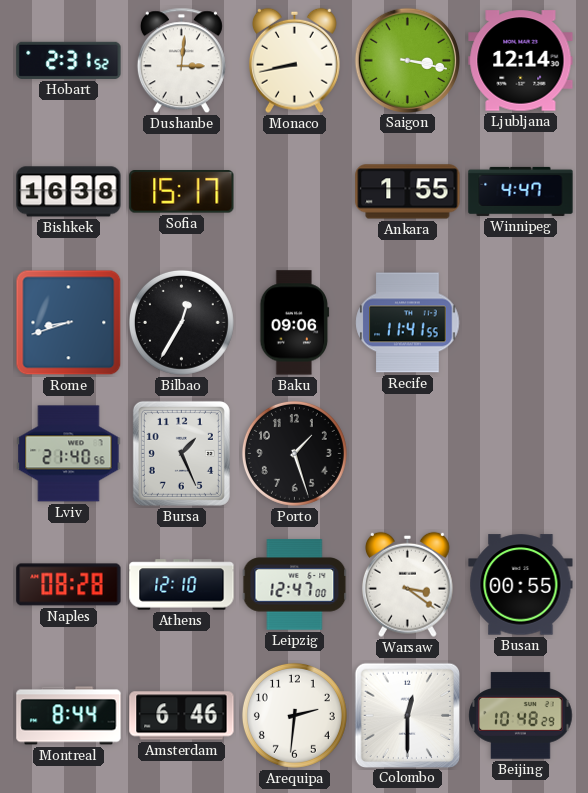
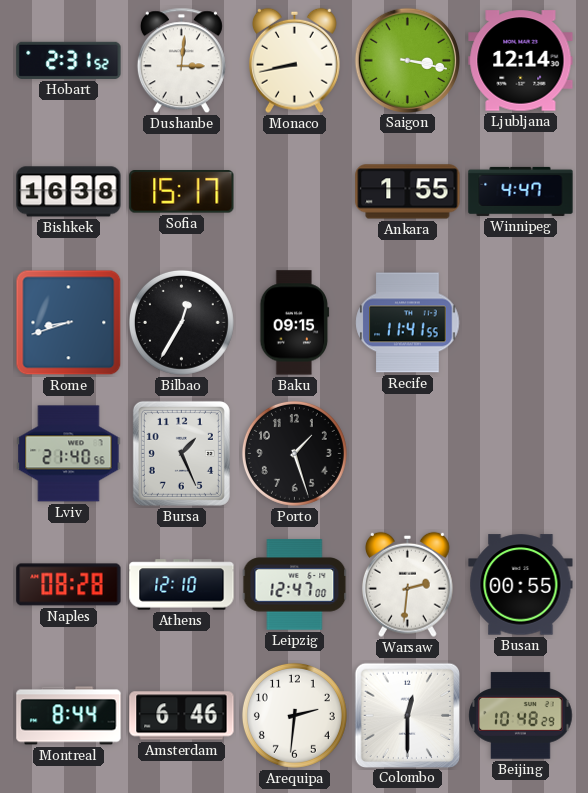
Baku: 09:06 -> 09:15 (295, 323)
Warsaw: 3:21 -> 2:31 (407, 584)
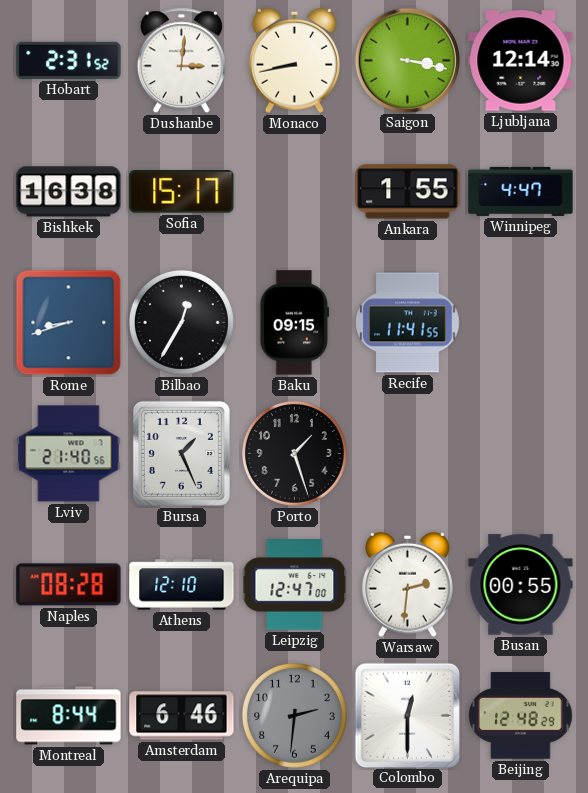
Arequipa dial: white -> grey (294, 715)
Beijing: 10:48 -> 12:48 (521, 716)
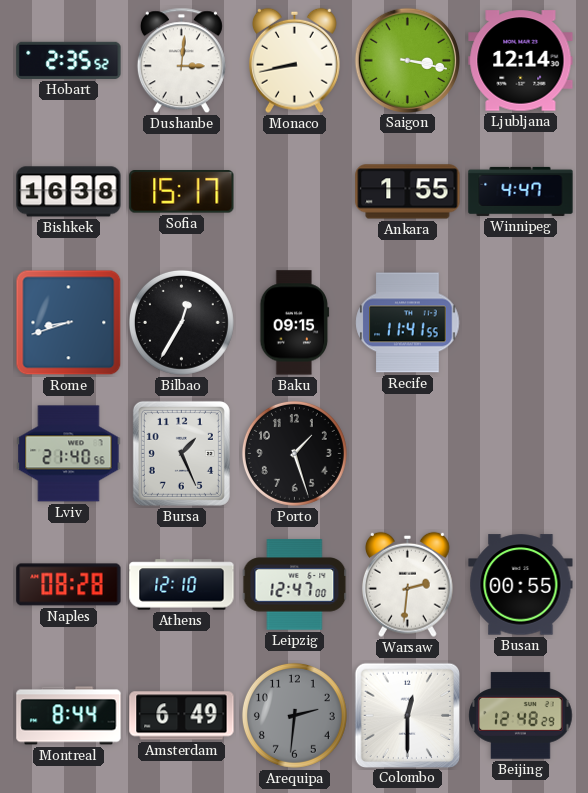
Hobart: 2:31 -> 2:35 (69, 60)
Amsterdam: 6:46 -> 6:49 (182, 716)
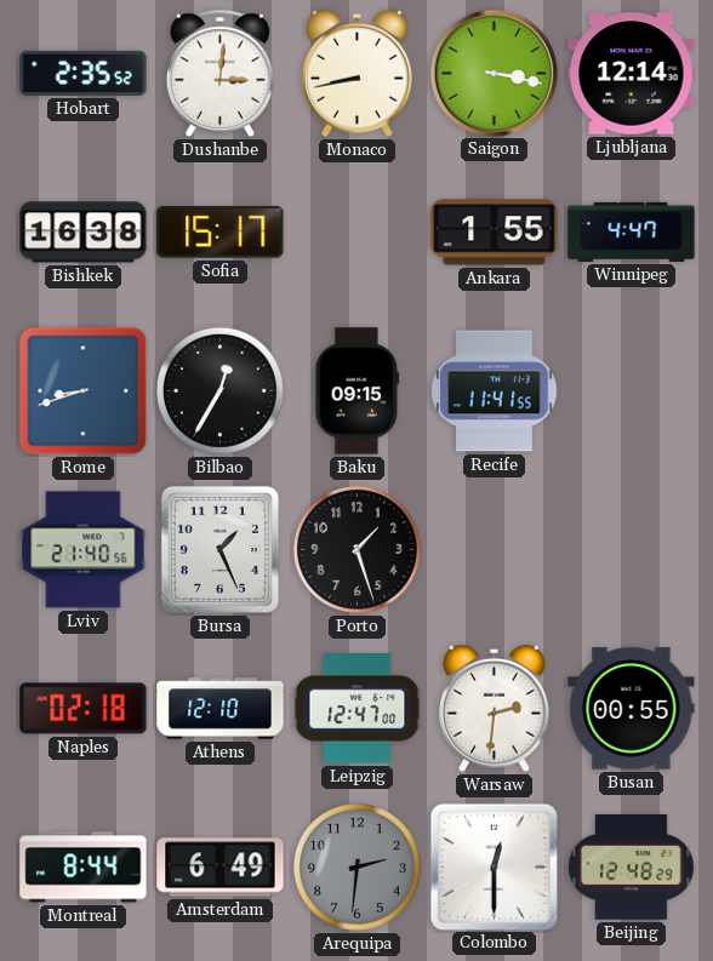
Naples: 08:28 -> 02:18 (84, 709)
